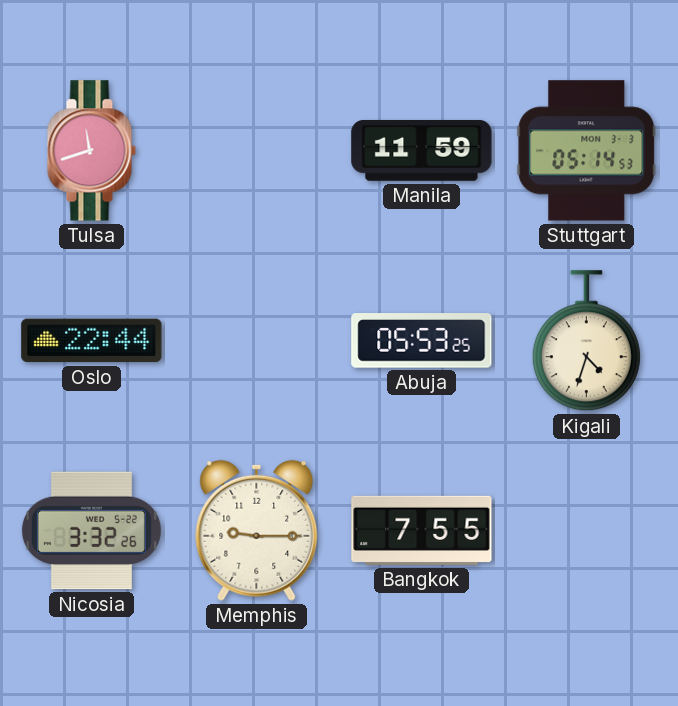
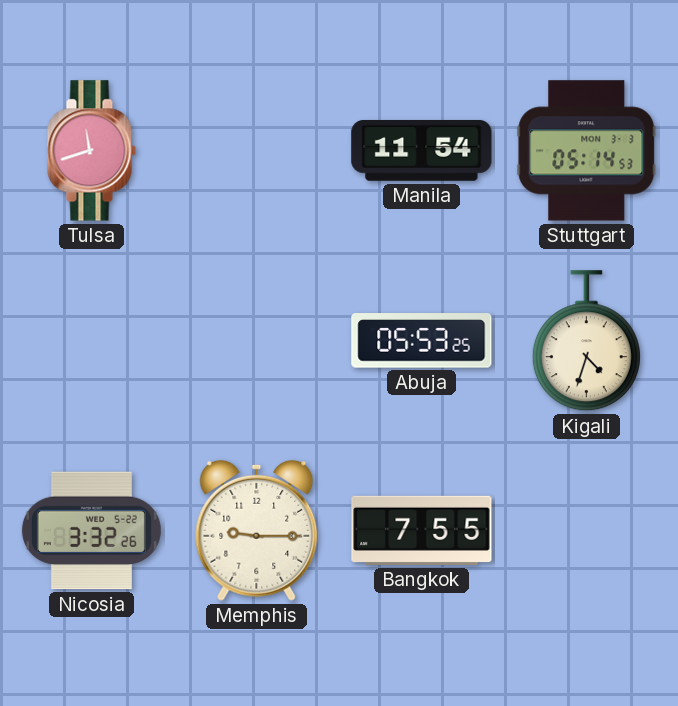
Manila: 11:59 -> 11:54 (422, 151)
Oslo: 22:44 -> none (92, 341)
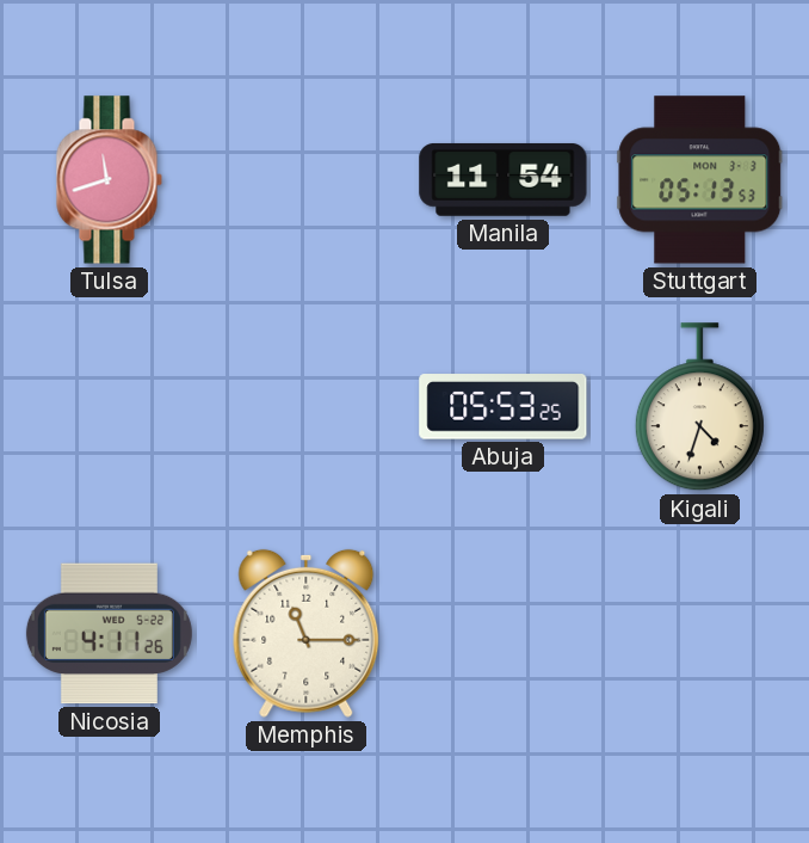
Stuttgart: 05:14 -> 05:13 (700, 180)
Nicosia: 3:32 -> 4:11 (109, 634)
Memphis: 9:15 -> 11:15 (307, 633)
Bangkok: 7:55 -> none (422, 530)
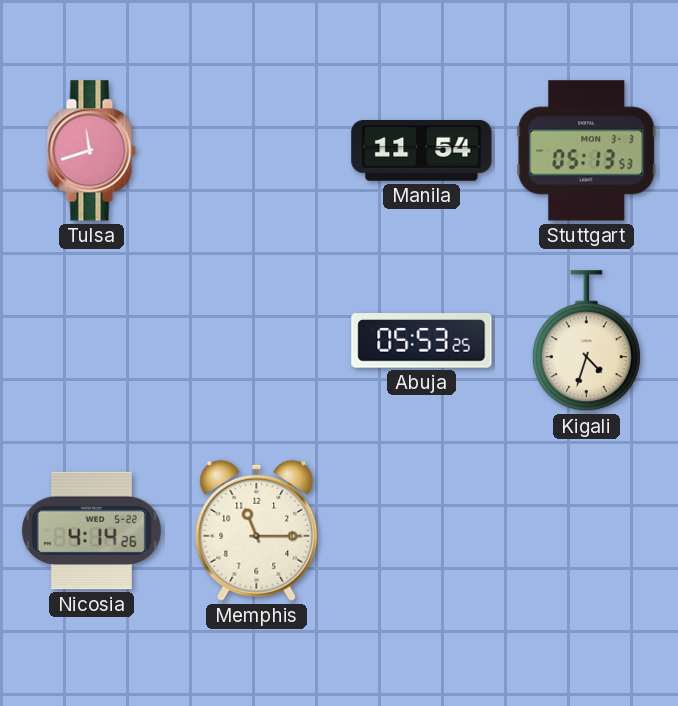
Nicosia: 4:11 -> 4:14 (91, 531)
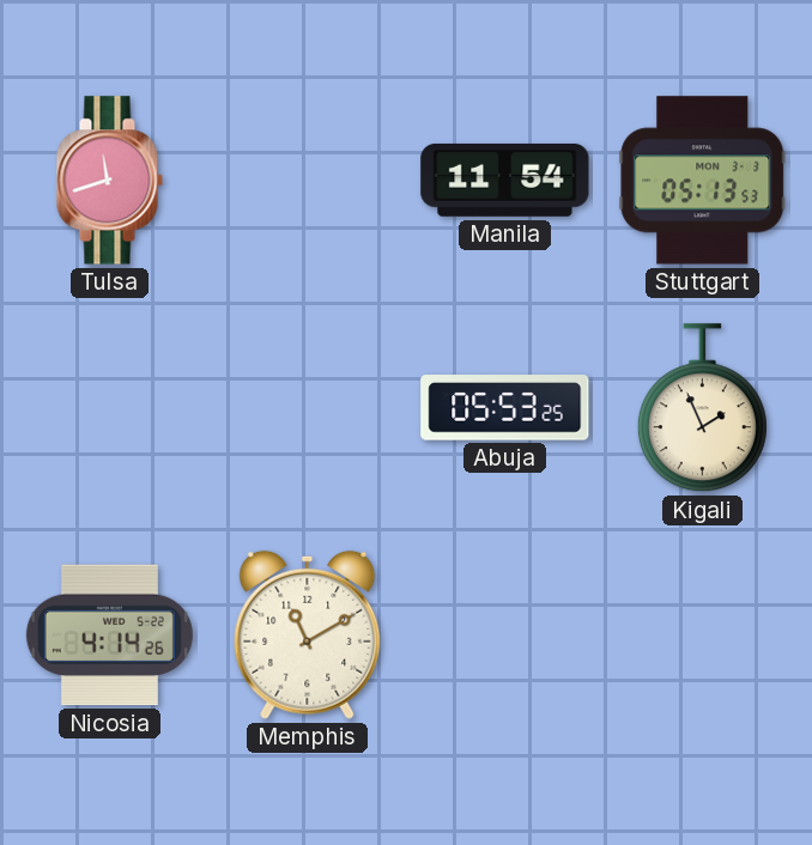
Kigali: 4:33 -> 1:56 (702, 408)
Memphis: 11:15 -> 11:10 (308, 634)
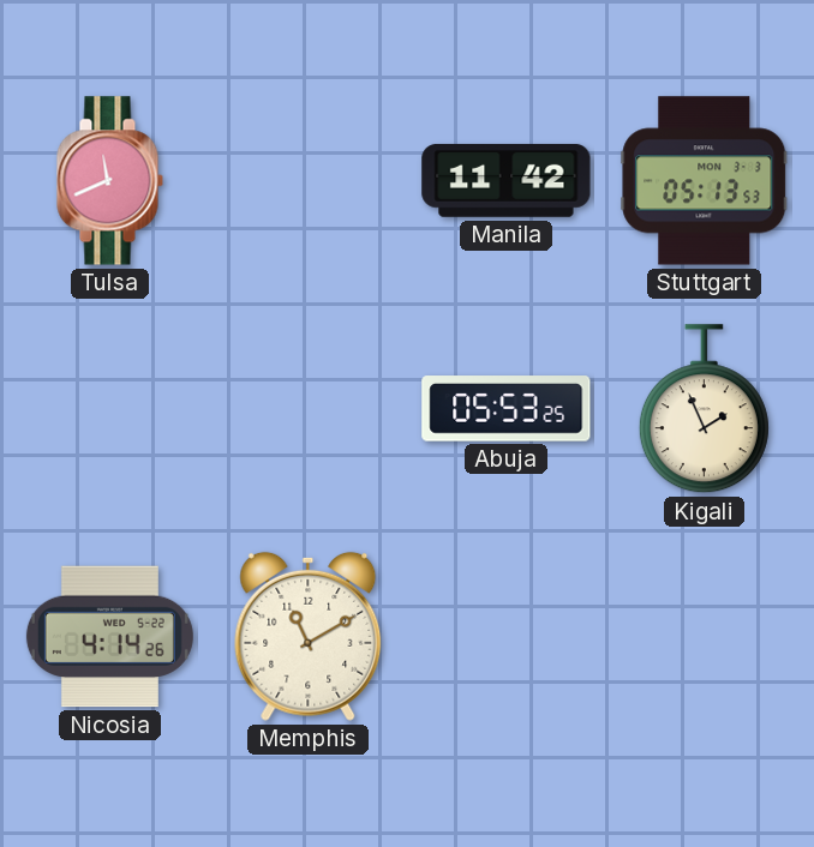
Tulsa: 11:42 -> 11:41 (109, 181)
Manila: 11:54 -> 11:42 (507, 181)
